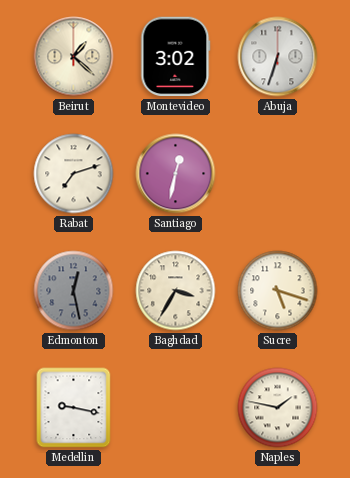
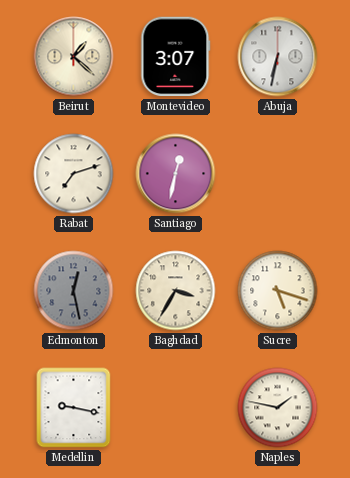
Montevideo: 3:02 -> 3:07 (176, 57)
Abuja: 6:33 -> 6:32 (278, 57)
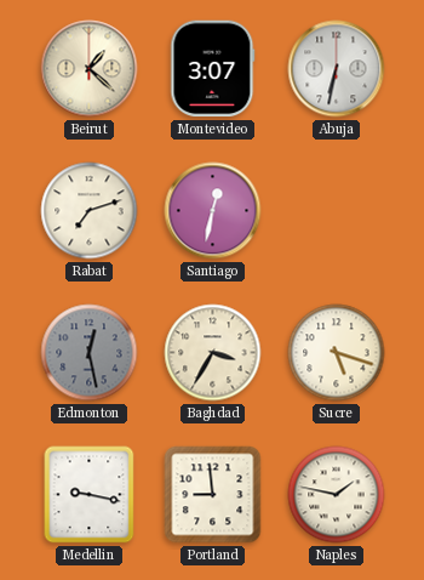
Portland: none -> 8:59 (213, 495)
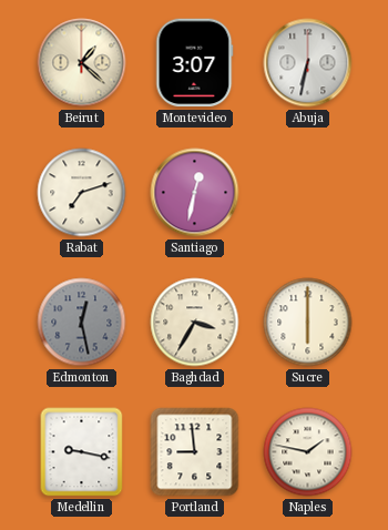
Sucre: 5:18 -> 6:00 (308, 323)
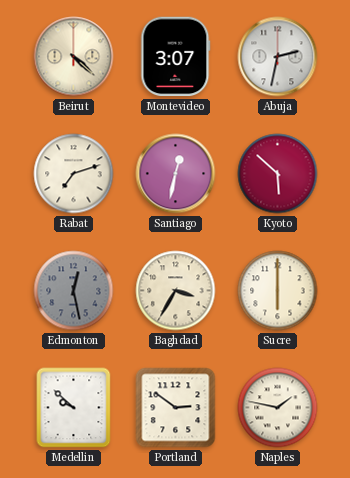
Beirut: 1:22 -> 4:22 (74, 57)
Abuja: 6:32 -> 2:32 (278, 57)
Kyoto: none -> 5:52 (278, 174)
Medellin: 9:17 -> 9:52 (74, 408)
Portland: 8:59 -> 2:51 (176, 408)
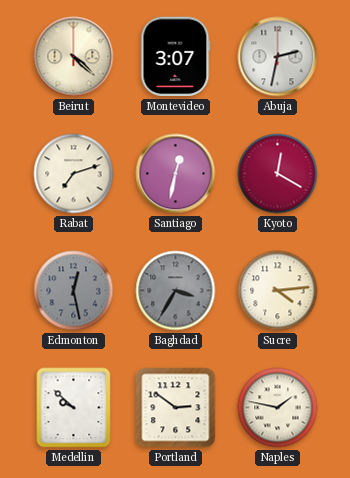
Kyoto: 5:52 -> 12:20 (278, 174)
Baghdad dial: cream -> grey (176, 291)
Sucre: 6:00 -> 4:14 (278, 291)
